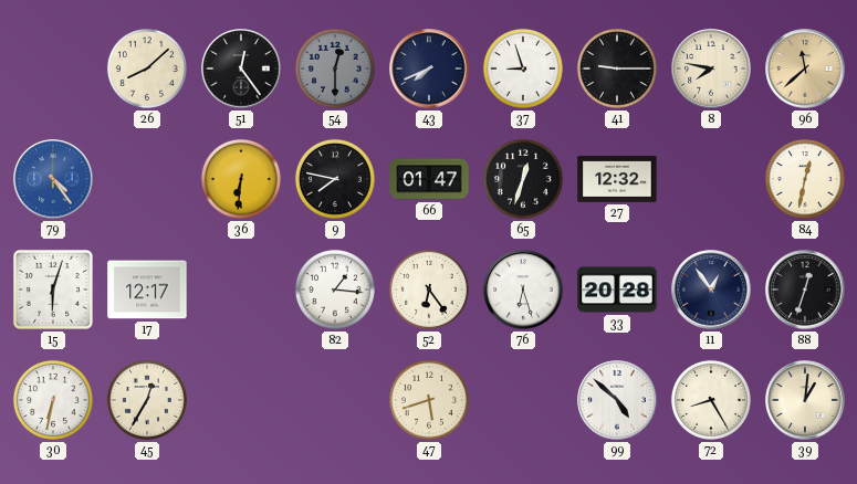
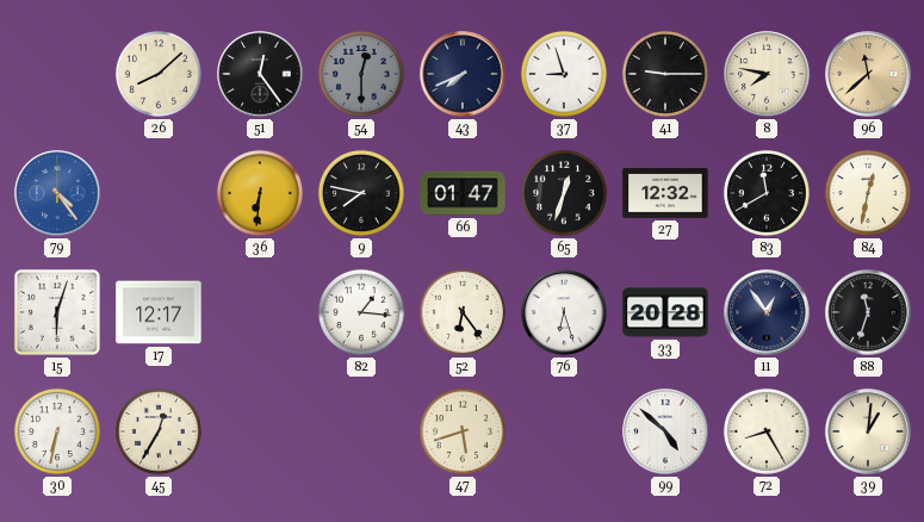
83: none -> 11:40 (767, 193)
88: 12:33 -> 11:33 (868, 312)
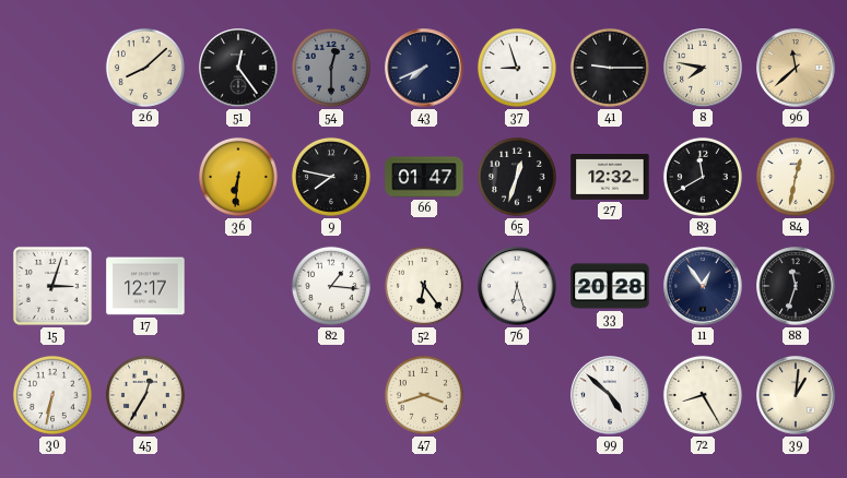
79: 4:24 -> none (57, 193)
15: 6:03 -> 3:03 (52, 286)
47: 5:42 -> 3:42 (424, 395)
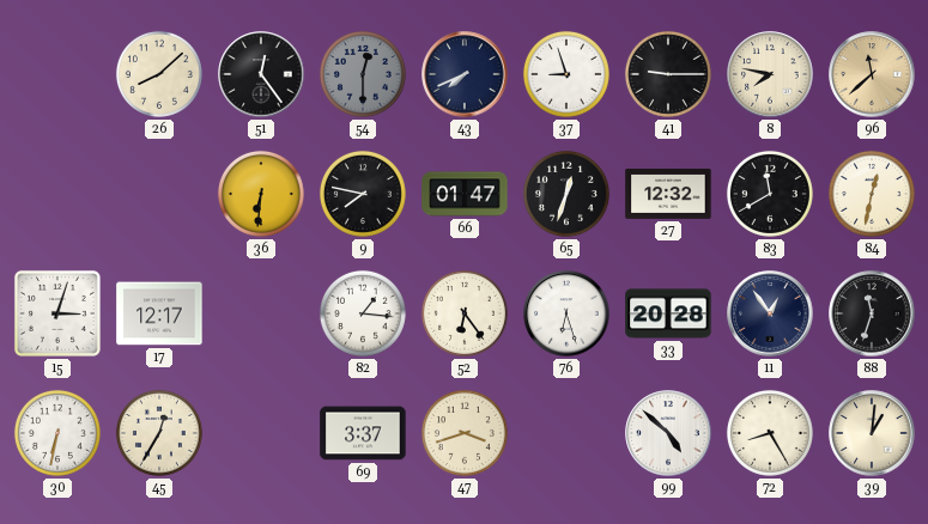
69: none -> 3:37 (363, 433)
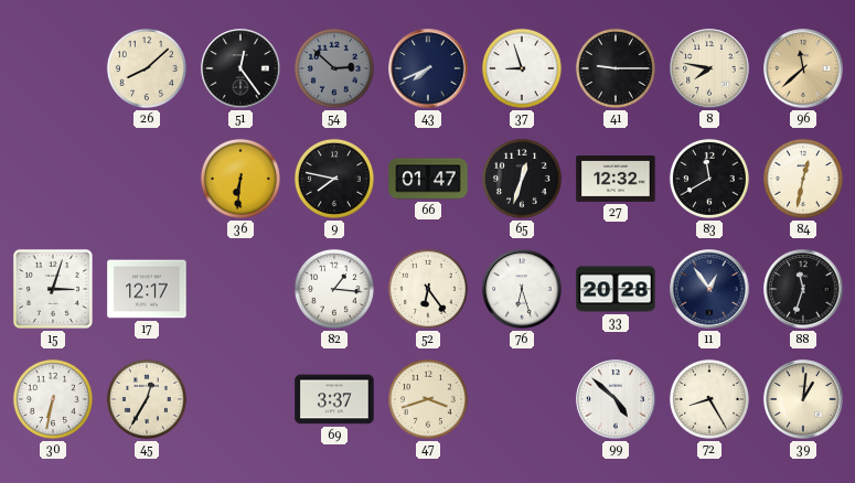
54: 12:30 -> 2:52 (334, 68)
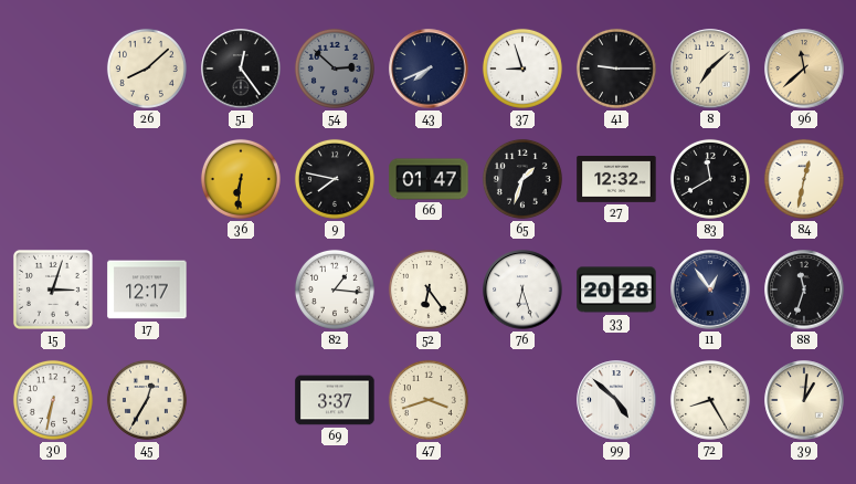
8: 7:47 -> 7:08 (710, 69)
65: 12:33 -> 1:33 (522, 179)
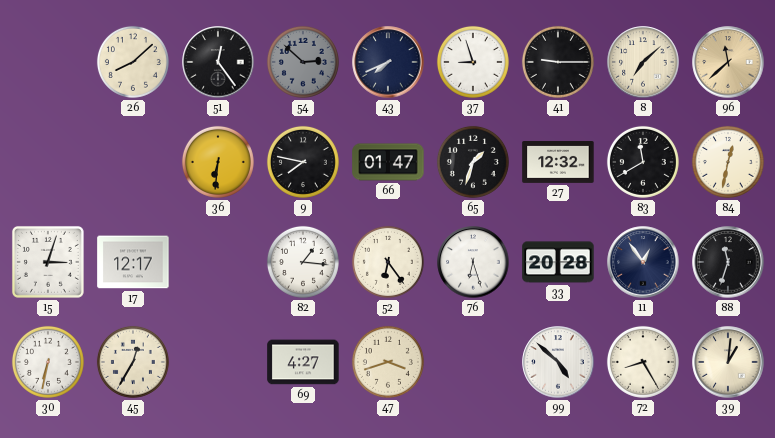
69: 3:37 -> 4:27 (303, 362)
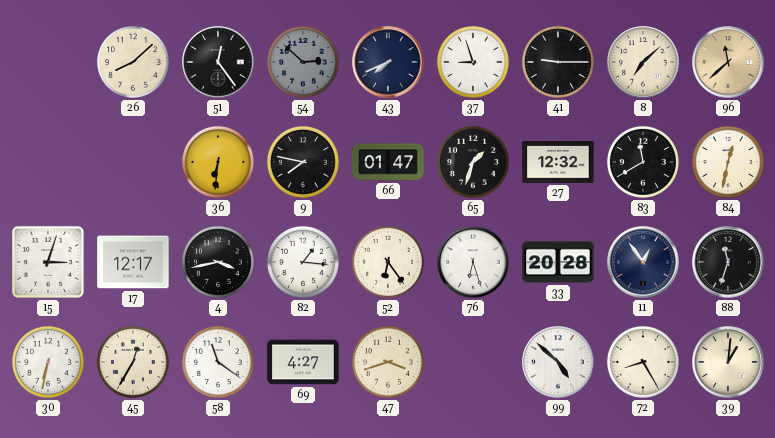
4: none -> 3:43 (218, 262)
58: none -> 11:21 (218, 362)
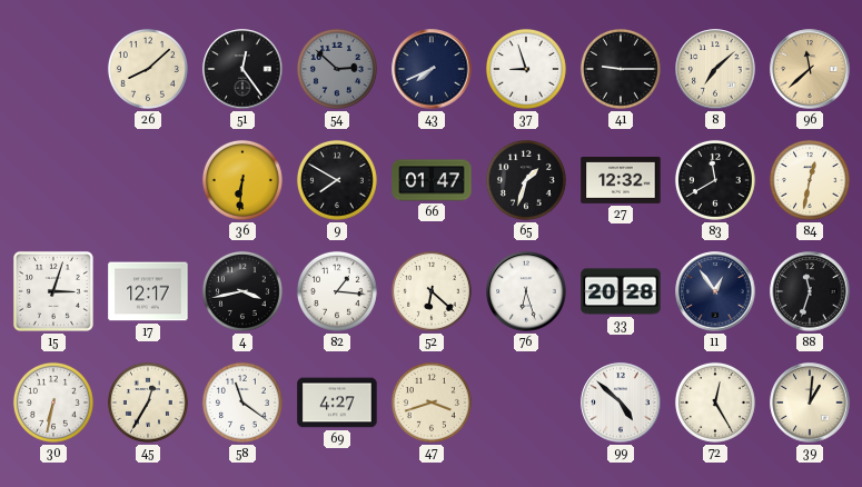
9: 7:47 -> 7:50 (337, 180)
52: 6:24 -> 6:22 (432, 291)
72: 8:25 -> 12:25 (715, 402)
